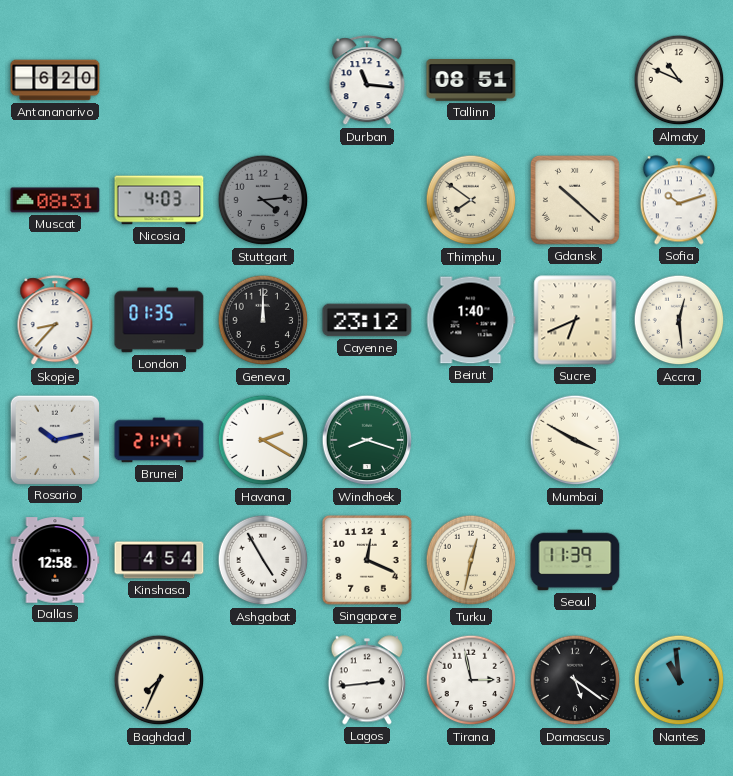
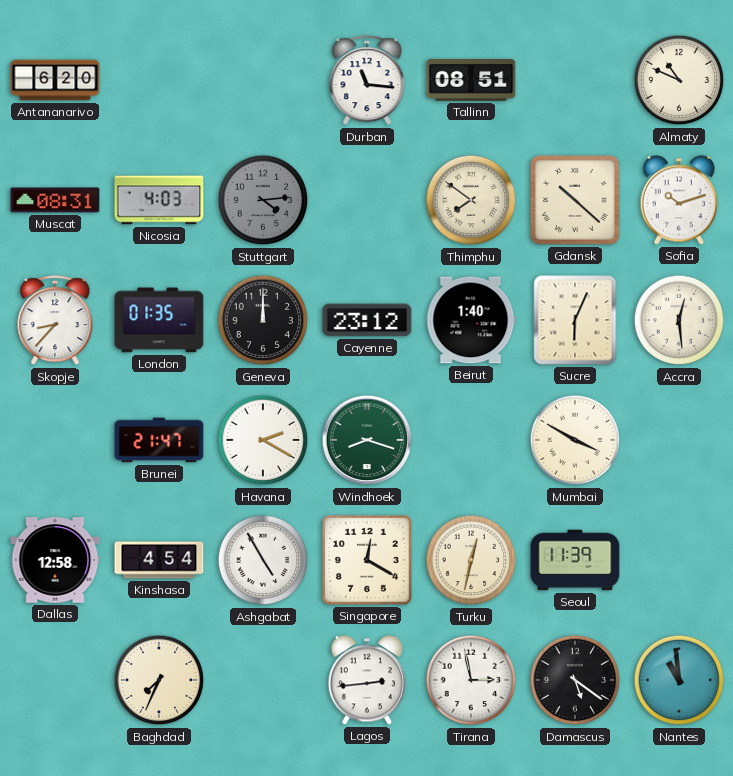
Sucre: 6:41 -> 6:04 (575, 320)
Rosario: 10:13 -> none (54, 439)
Singapore: 12:19 -> 12:20 (367, 560)
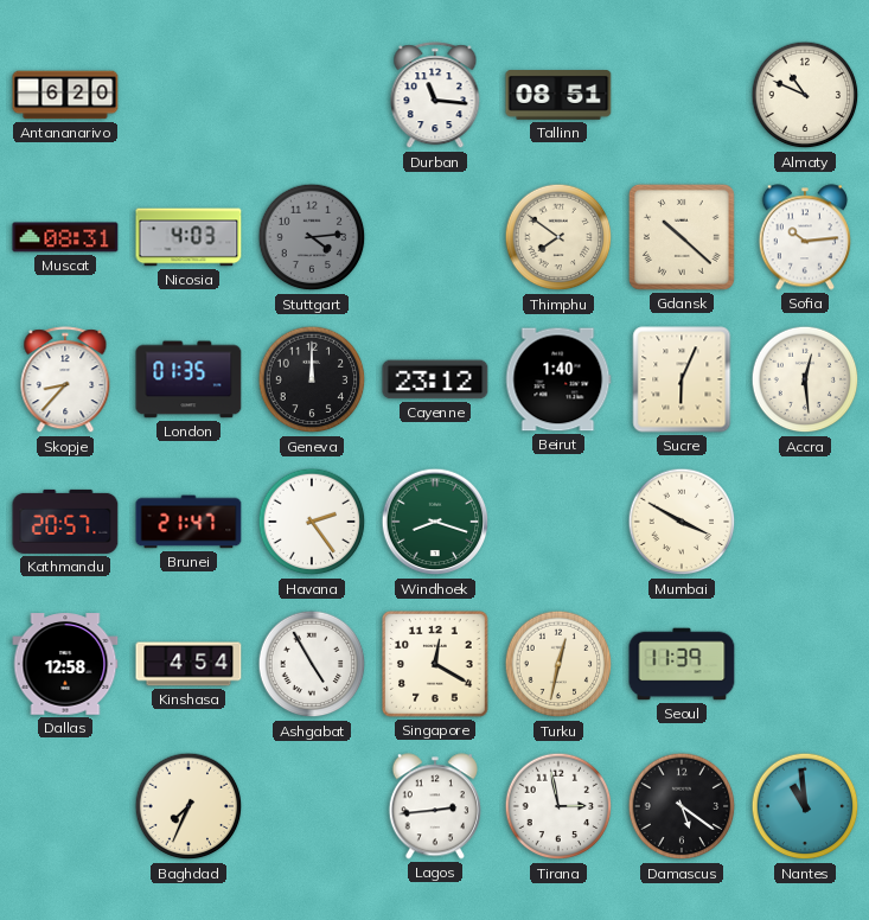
Sofia: 10:12 -> 10:14 (805, 237)
Kathmandu: none -> 20:57 (65, 522)
Havana: 2:20 -> 2:24 (312, 522)
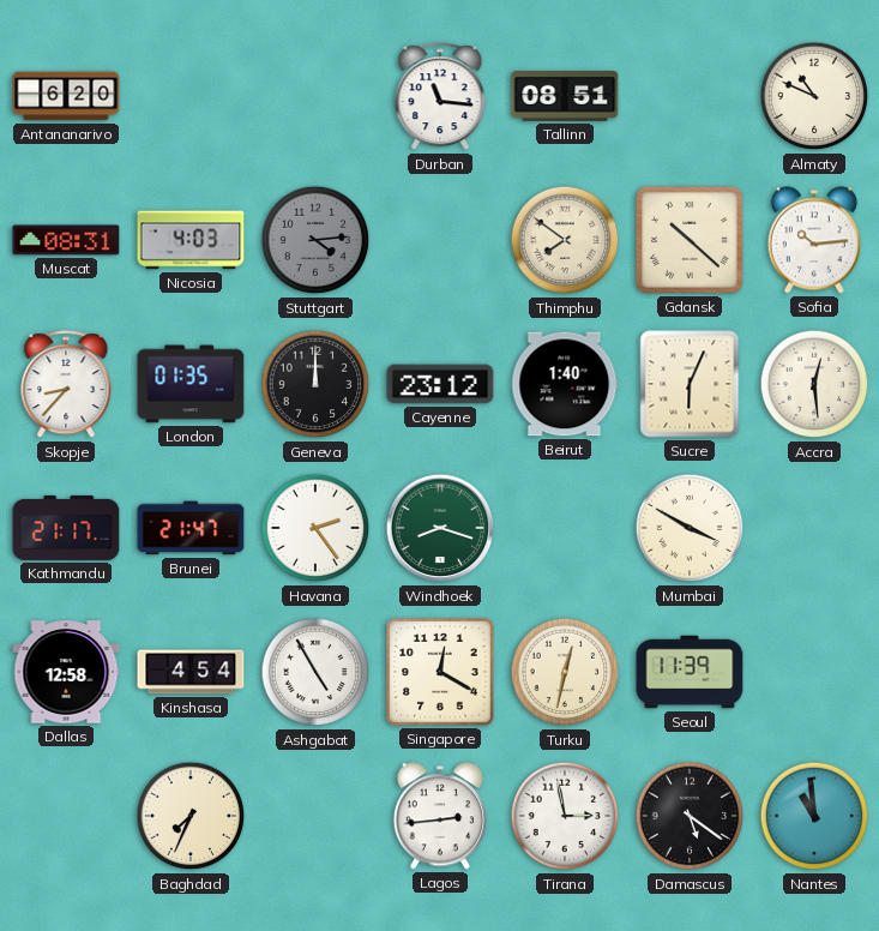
Kathmandu: 20:57 -> 21:17 (66, 528)
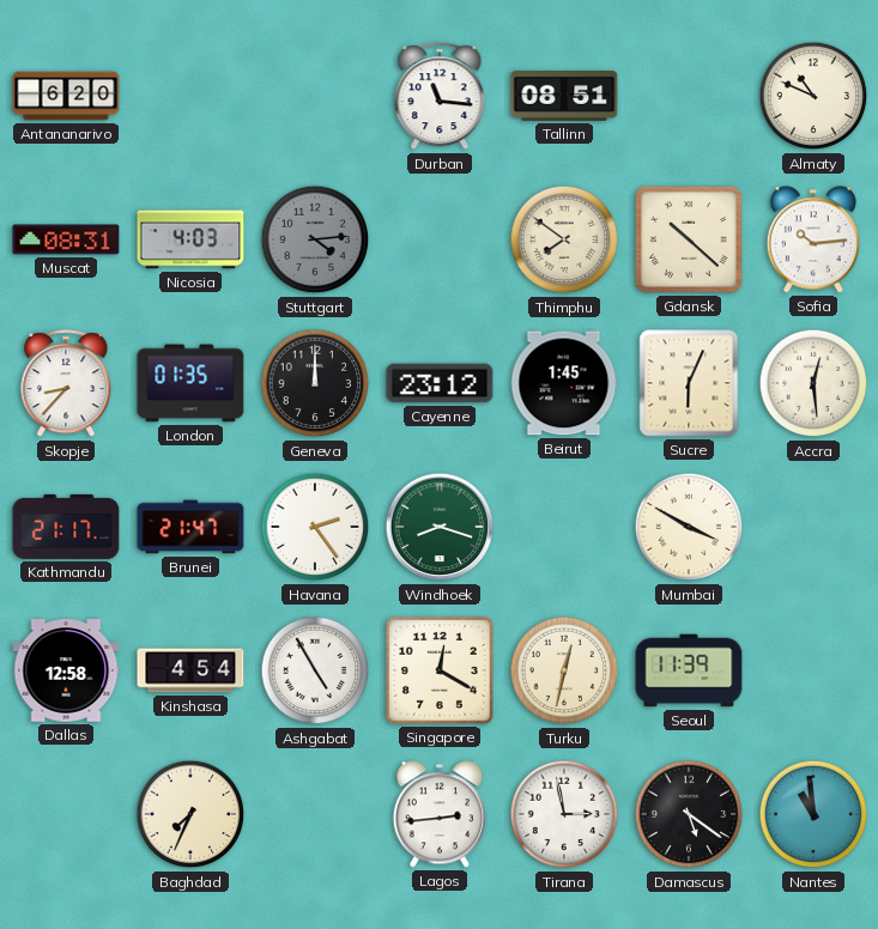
Beirut: 1:40 -> 1:45 (564, 383)
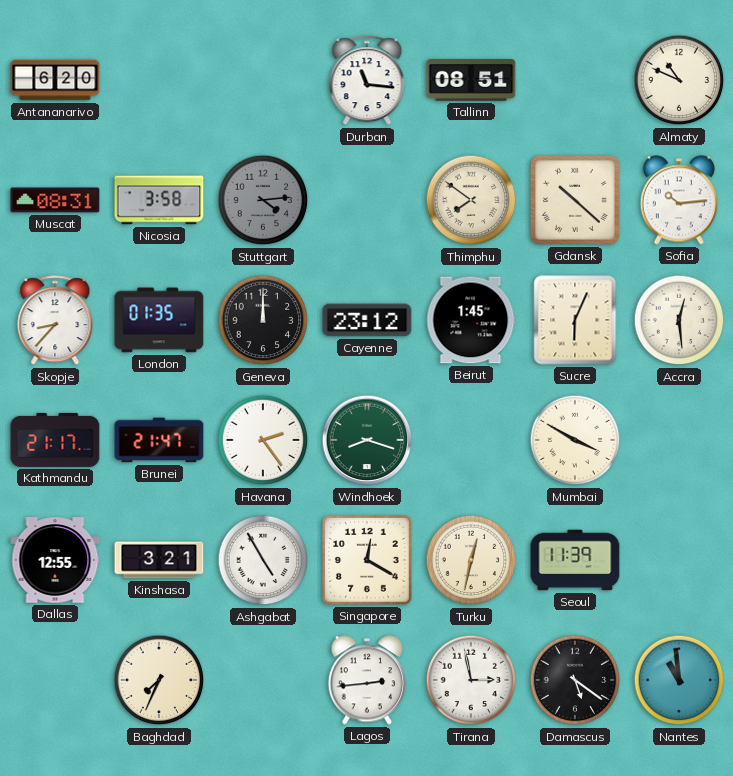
Nicosia: 4:03 -> 3:58 (159, 200)
Dallas: 12:58 -> 12:55 (55, 560)
Kinshasa: 4:54 -> 3:21 (159, 560)
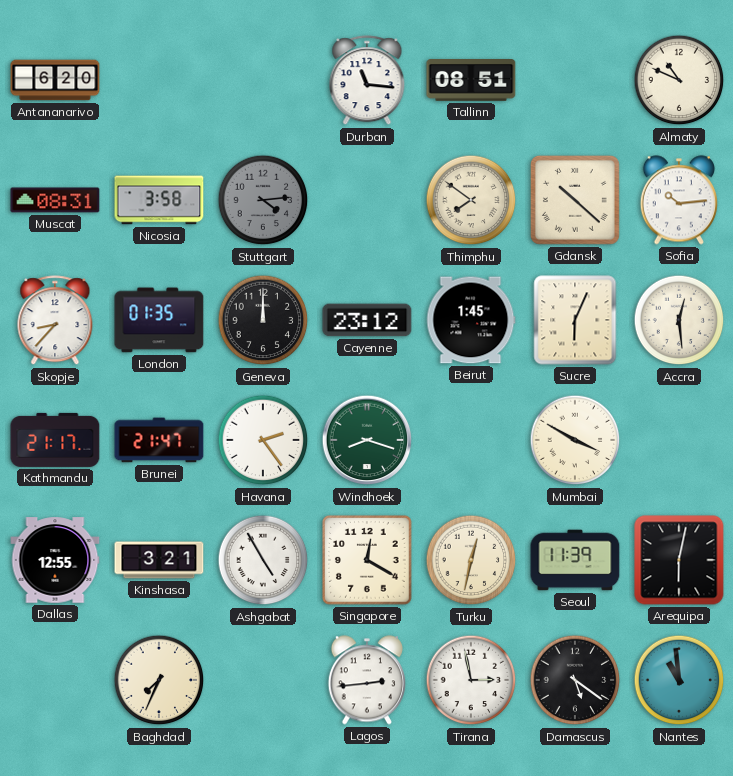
Arequipa: none -> 6:02 (679, 560)
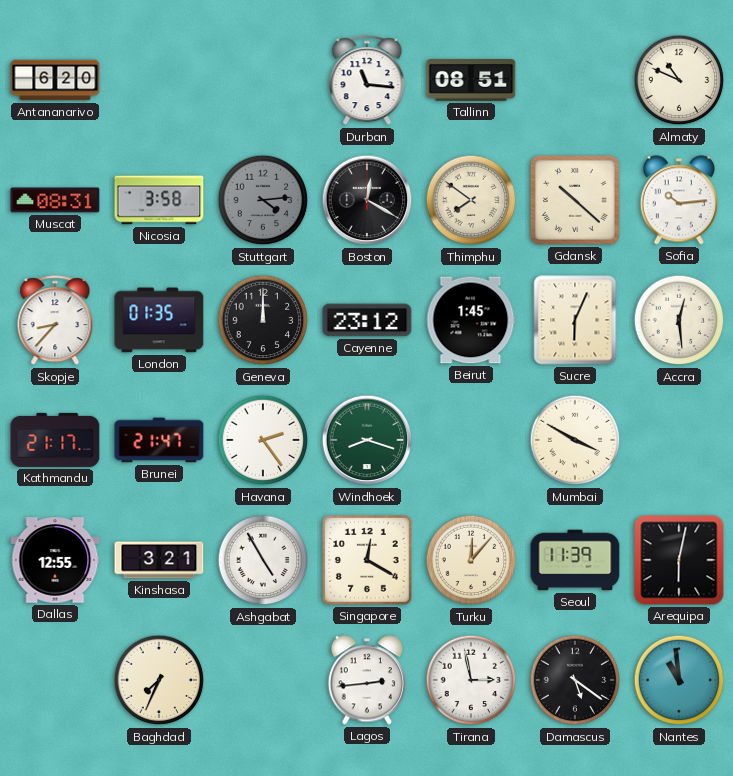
Boston: none -> 12:20 (367, 200)
Turku: 12:32 -> 12:07 (471, 560)
